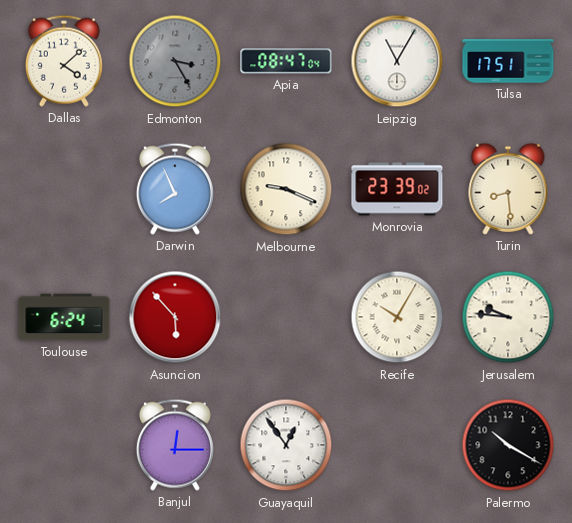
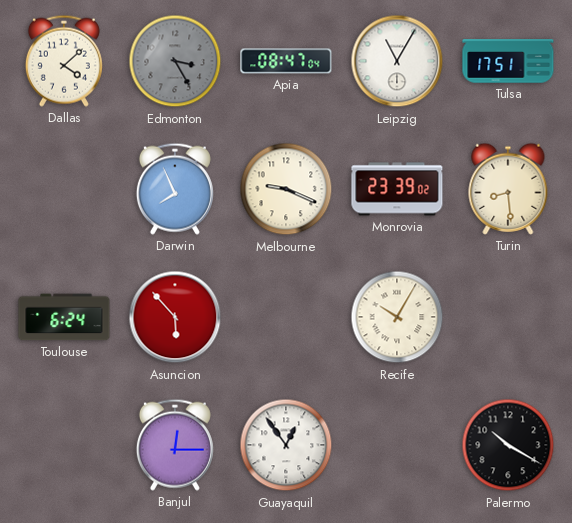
Jerusalem: 9:46 -> none (508, 317)
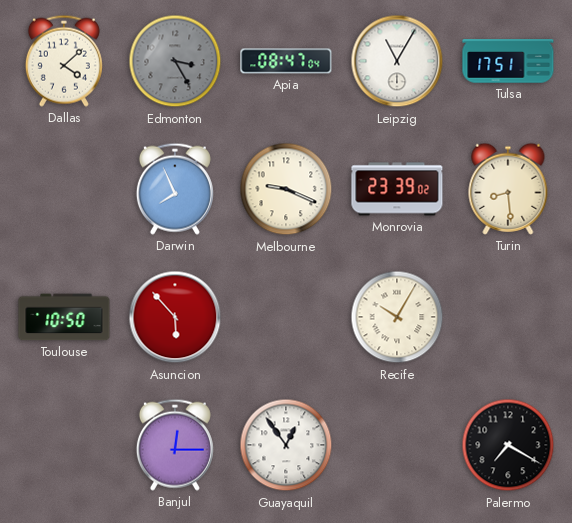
Toulouse: 6:24 -> 10:50 (64, 317)
Palermo: 10:20 -> 7:20 (508, 445)
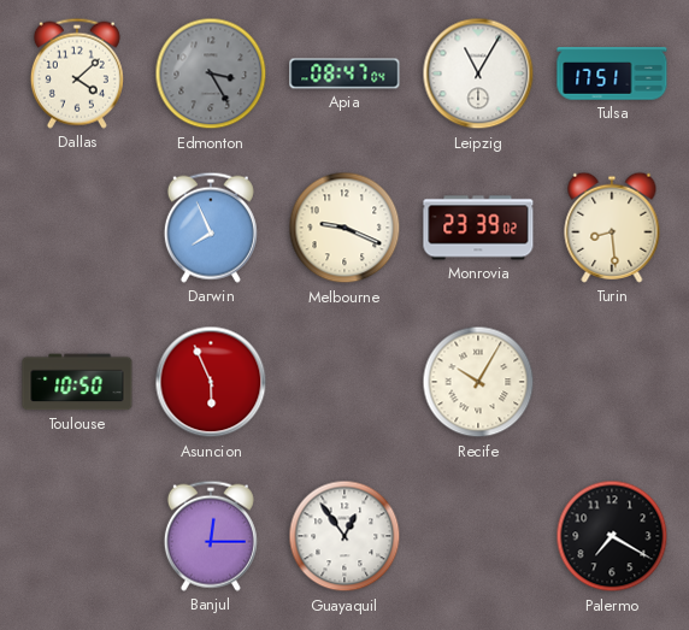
Asuncion: 5:53 -> 5:56 (211, 382)
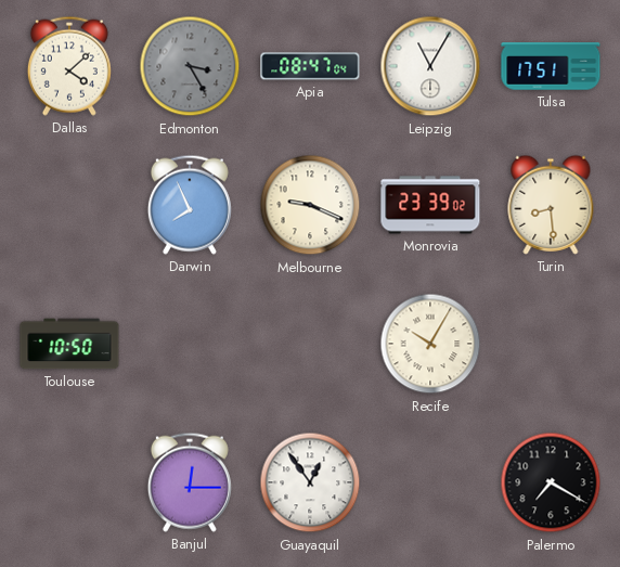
Asuncion: 5:56 -> none (211, 382)
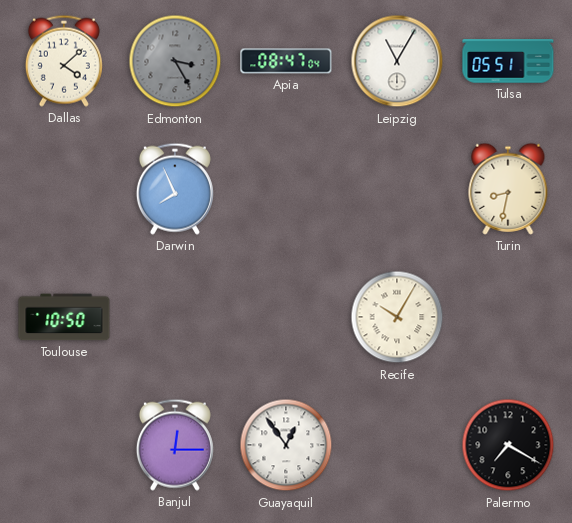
Tulsa: 17:51 -> 05:51 (508, 61)
Melbourne: 9:19 -> none (310, 205)
Monrovia: 23:39 -> none (430, 205)
Turin: 8:29 -> 8:32 (508, 189)
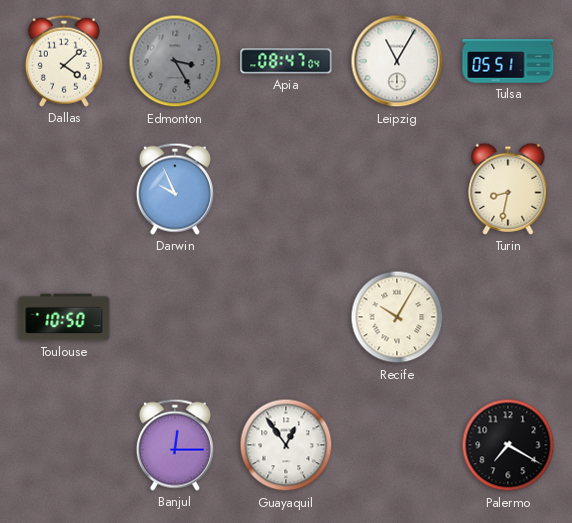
Darwin: 7:56 -> 9:56 (175, 189)
